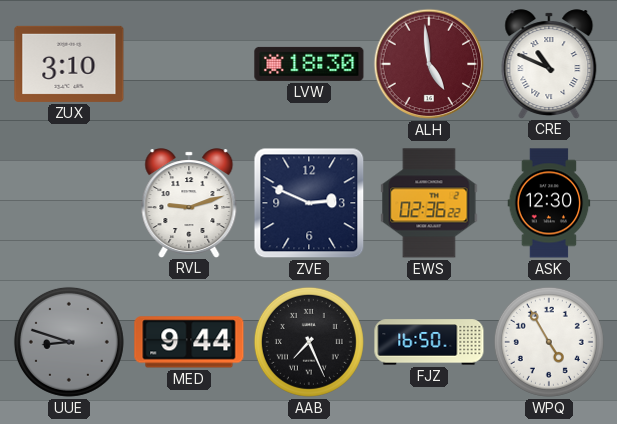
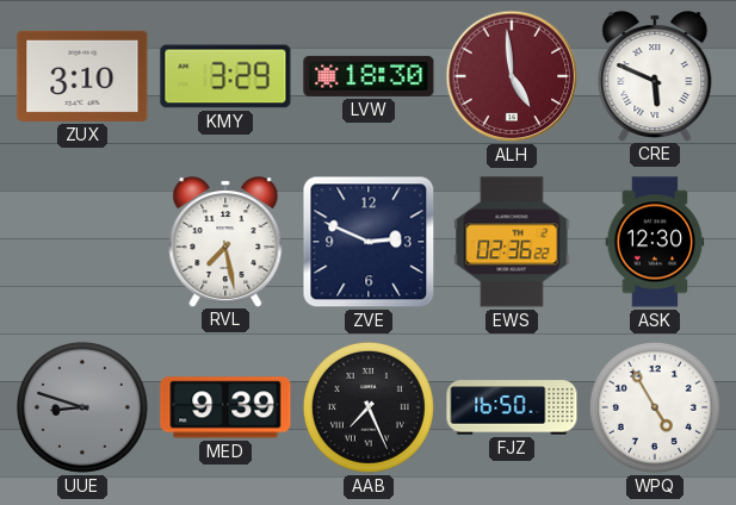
KMY: none -> 3:29 (225, 76)
CRE: 10:49 -> 5:49 (655, 76)
RVL: 9:12 -> 7:28 (225, 242)
MED: 9:44 -> 9:39 (225, 407)
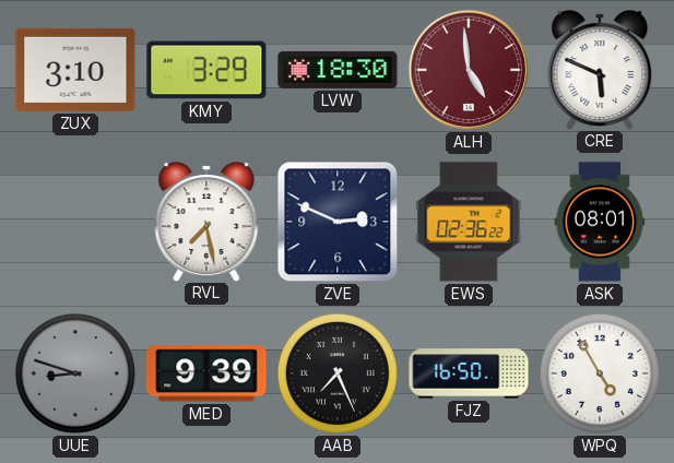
ASK: 12:30 -> 08:01 (600, 222)
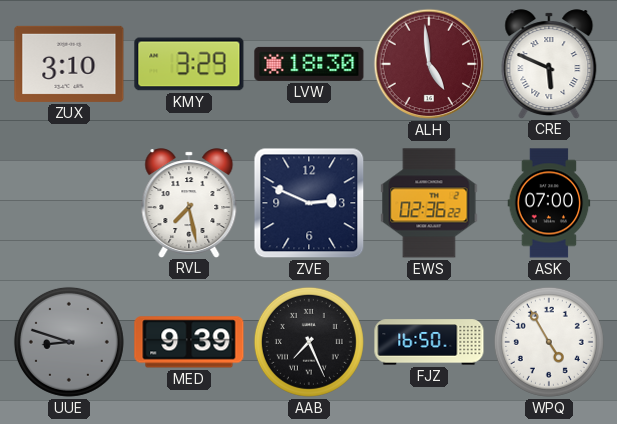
ASK: 08:01 -> 07:00 (549, 203)
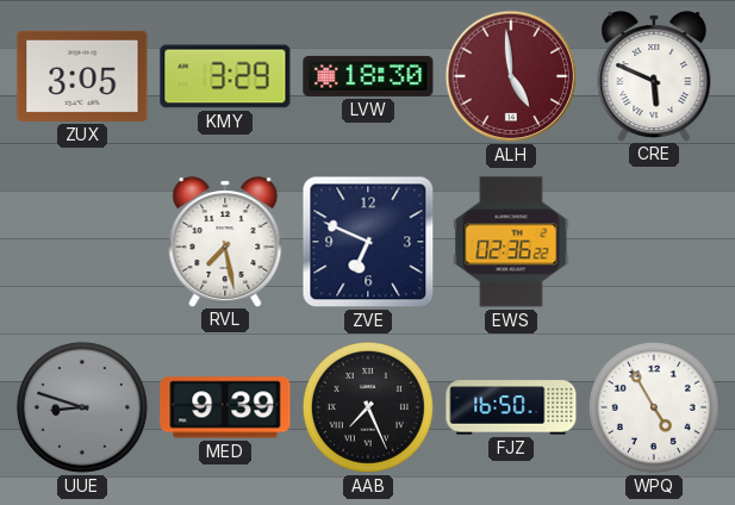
ZUX: 3:10 -> 3:05 (82, 76)
ZVE: 2:49 -> 6:49 (368, 242)
ASK: 07:00 -> none (549, 203)
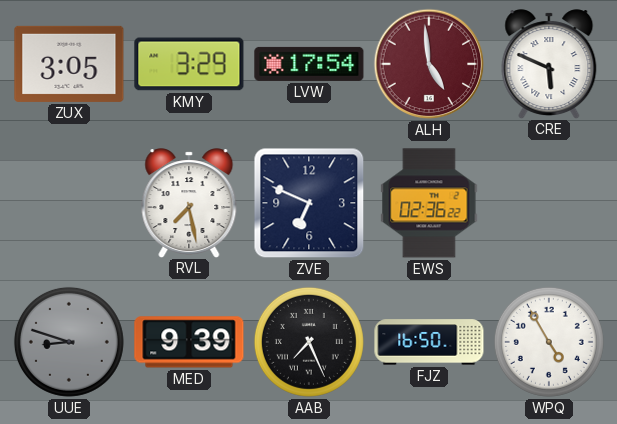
LVW: 18:30 -> 17:54 (309, 64)
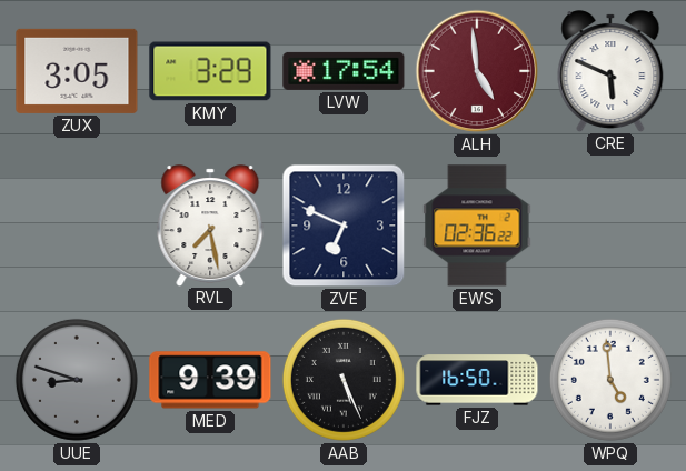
AAB: 7:26 -> 5:26 (344, 380)
WPQ: 4:55 -> 4:59 (610, 380)
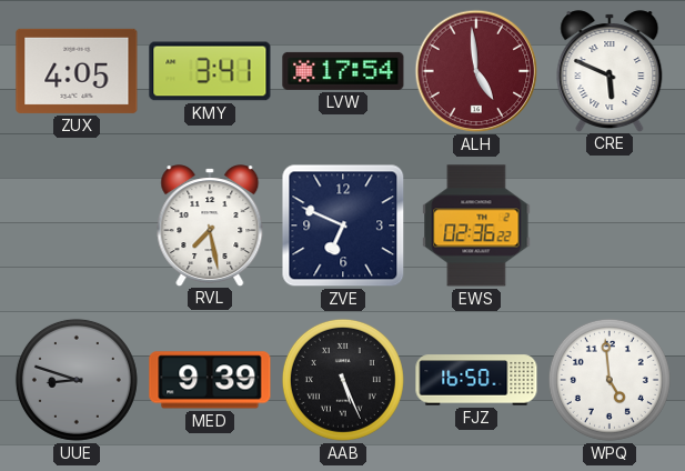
ZUX: 3:05 -> 4:05 (77, 71)
KMY: 3:29 -> 3:41 (210, 71)
